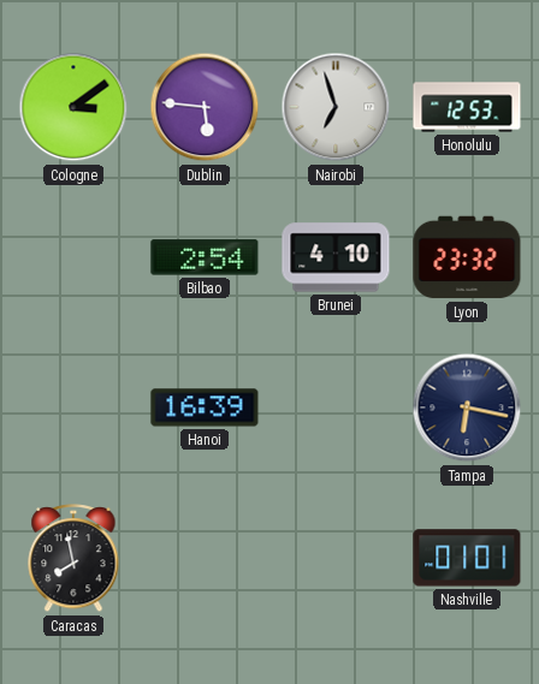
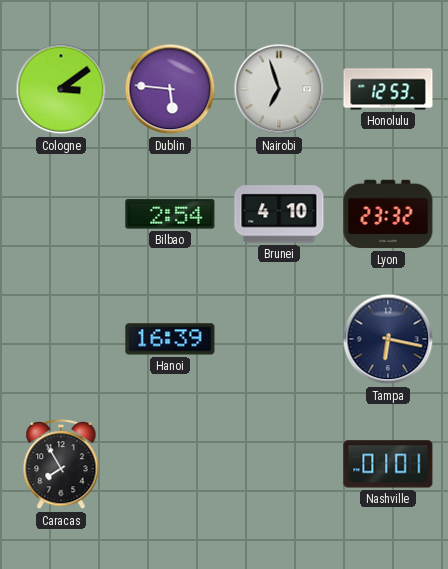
Caracas: 7:58 -> 7:55 (61, 464)
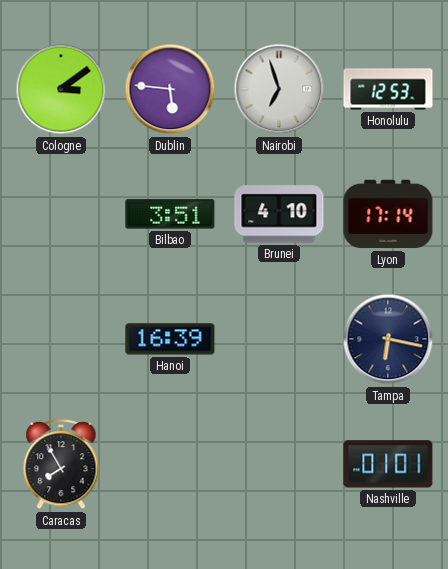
Bilbao: 2:54 -> 3:51 (170, 214)
Lyon: 23:32 -> 17:14 (388, 214)
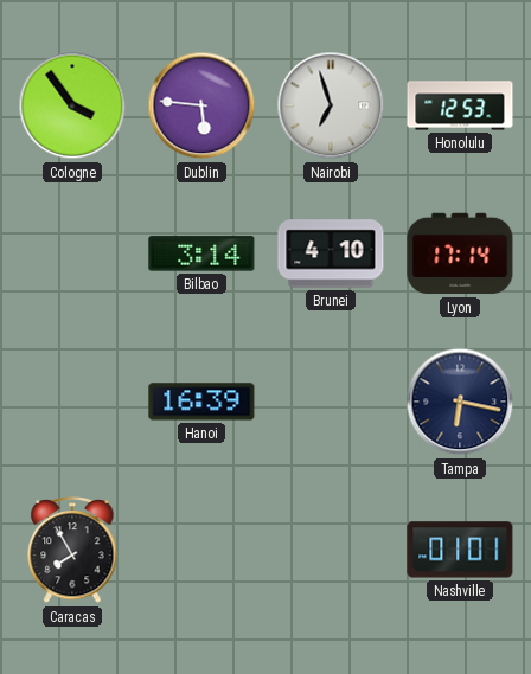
Cologne: 3:09 -> 3:54 (72, 105)
Bilbao: 3:51 -> 3:14 (201, 253)
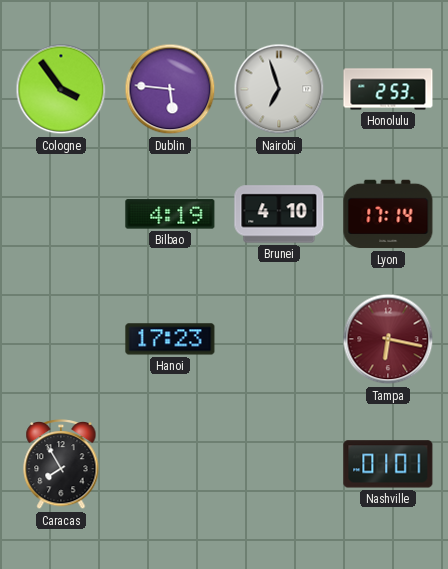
Honolulu: 12:53 -> 2:53 (388, 89)
Bilbao: 3:14 -> 4:19 (170, 214)
Hanoi: 16:39 -> 17:23 (170, 339)
Tampa dial: navy -> burgundy (388, 339)
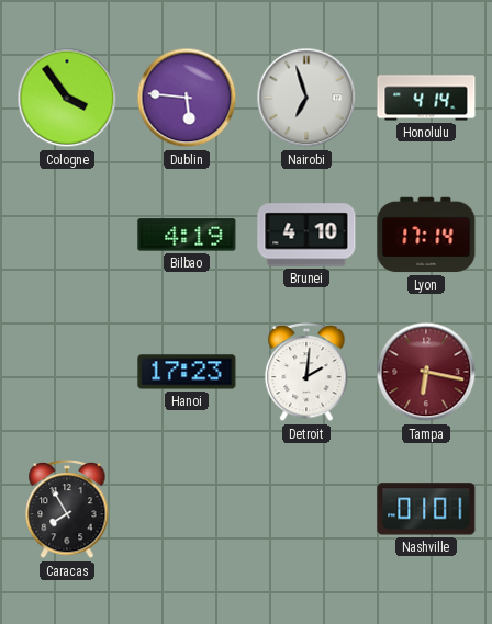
Honolulu: 2:53 -> 4:14 (426, 98)
Detroit: none -> 2:01 (306, 372)
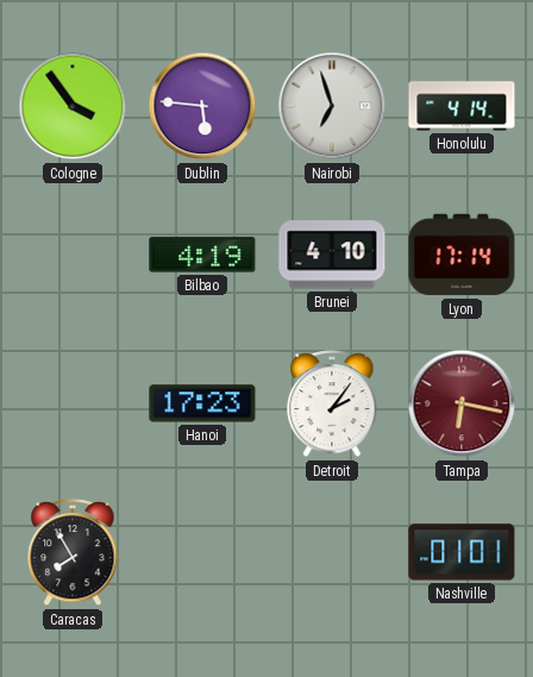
Detroit: 2:01 -> 2:06 (332, 403)
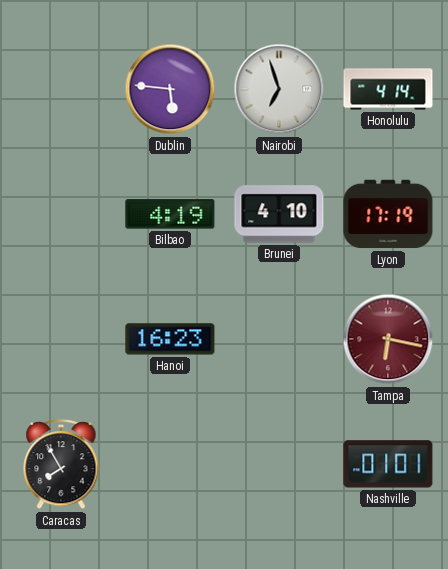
Cologne: 3:54 -> none (73, 106)
Lyon: 17:14 -> 17:19 (388, 214)
Hanoi: 17:23 -> 16:23 (170, 339)
Detroit: 2:06 -> none (332, 403)
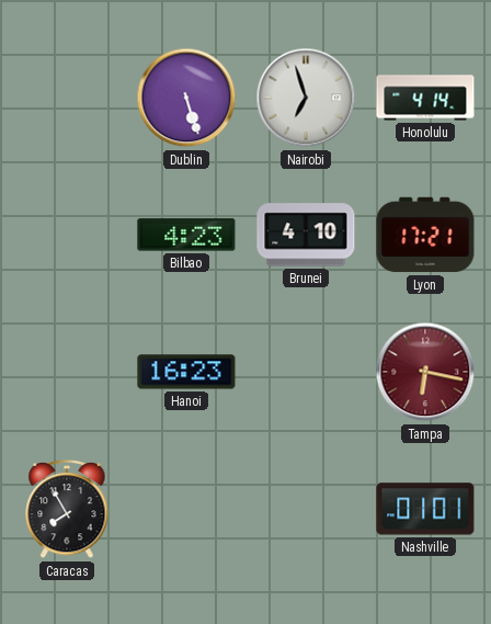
Dublin: 5:46 -> 5:27 (186, 98)
Bilbao: 4:19 -> 4:23 (186, 235)
Lyon: 17:19 -> 17:21 (425, 235)
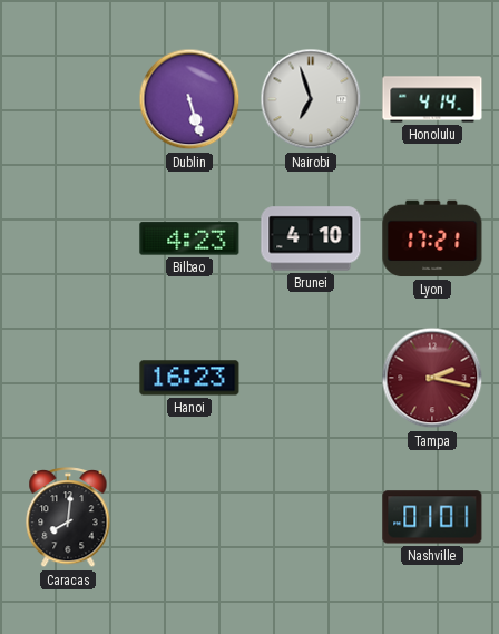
Tampa: 6:17 -> 2:17 (432, 378)
Caracas: 7:55 -> 8:01 (68, 517)
